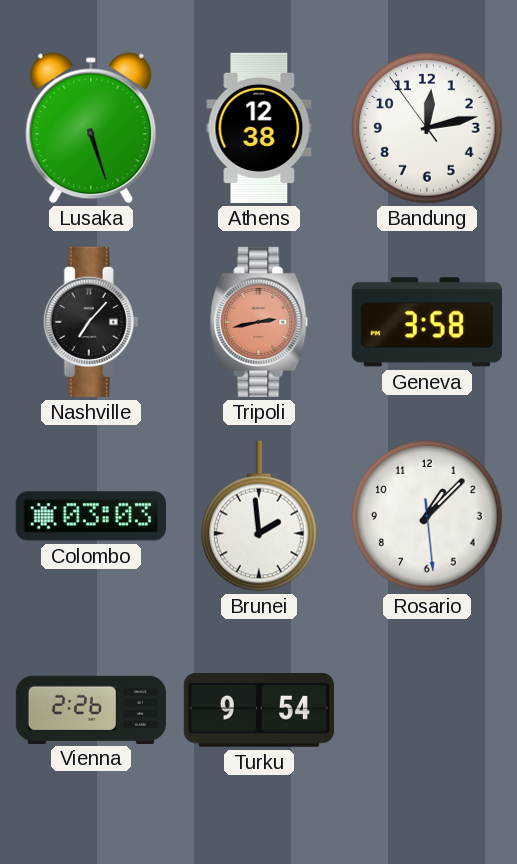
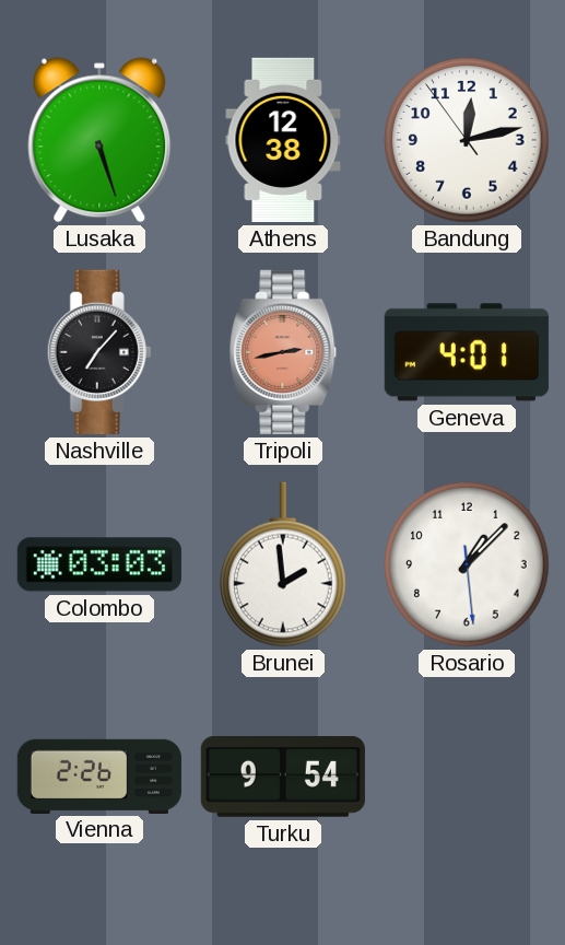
Geneva: 3:58 -> 4:01 (467, 352)
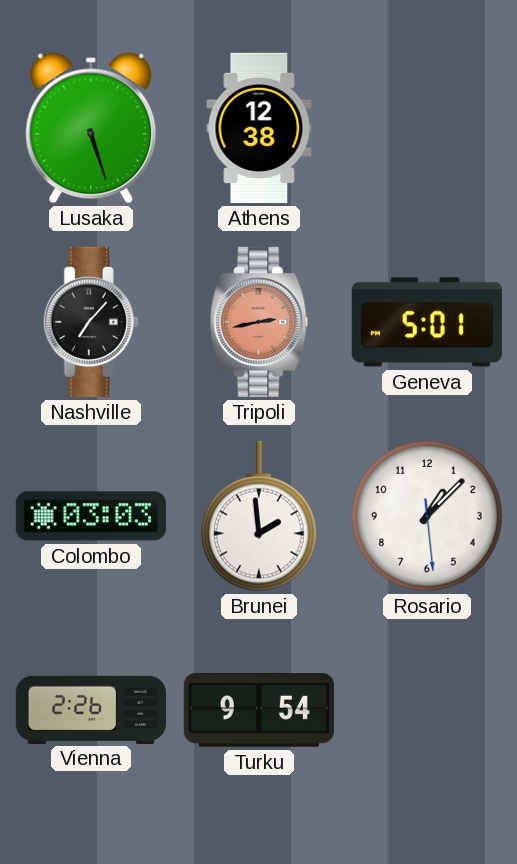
Bandung: 12:12 -> none (467, 140)
Geneva: 4:01 -> 5:01 (427, 322)
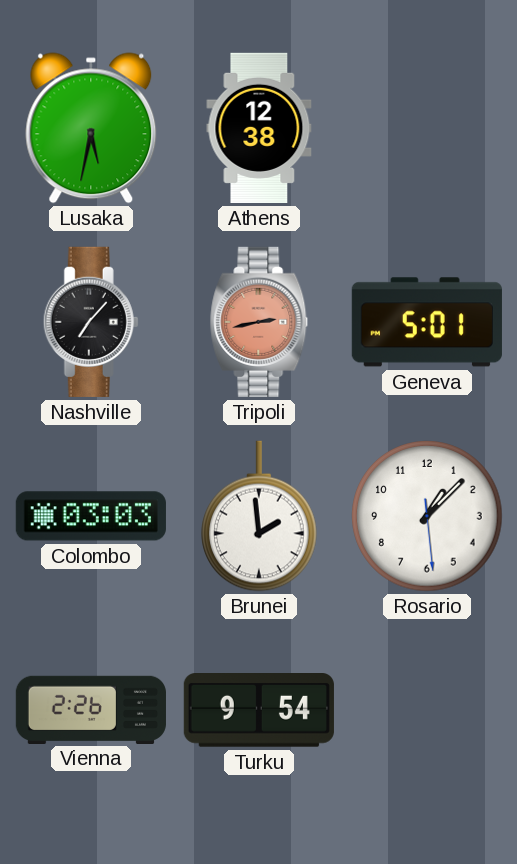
Lusaka: 5:27 -> 5:32 (91, 128)
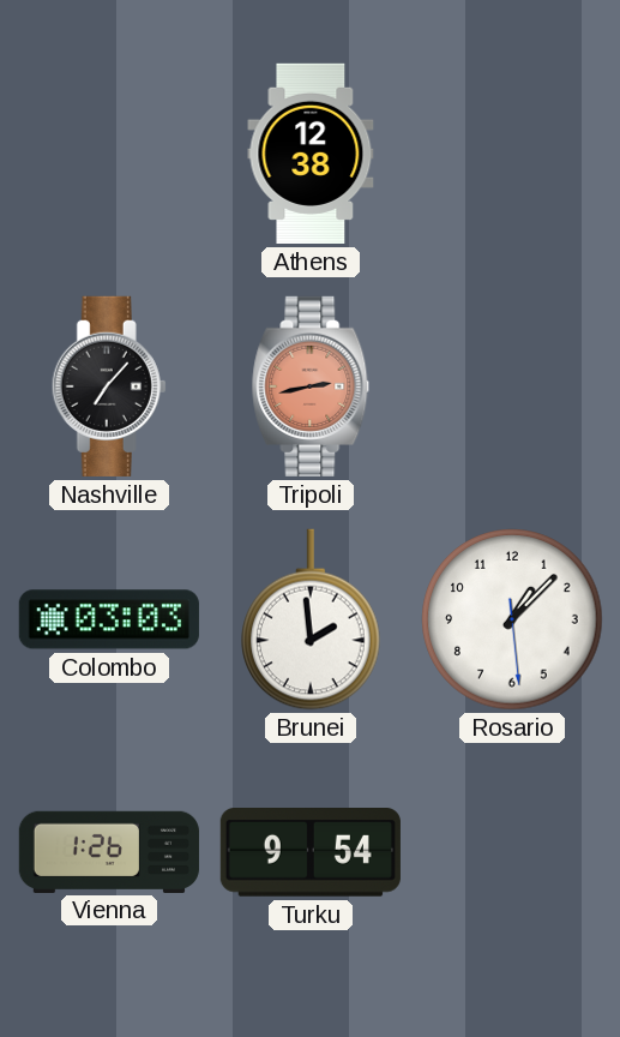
Lusaka: 5:32 -> none (91, 128)
Geneva: 5:01 -> none (427, 322)
Vienna: 2:26 -> 1:26 (108, 851)
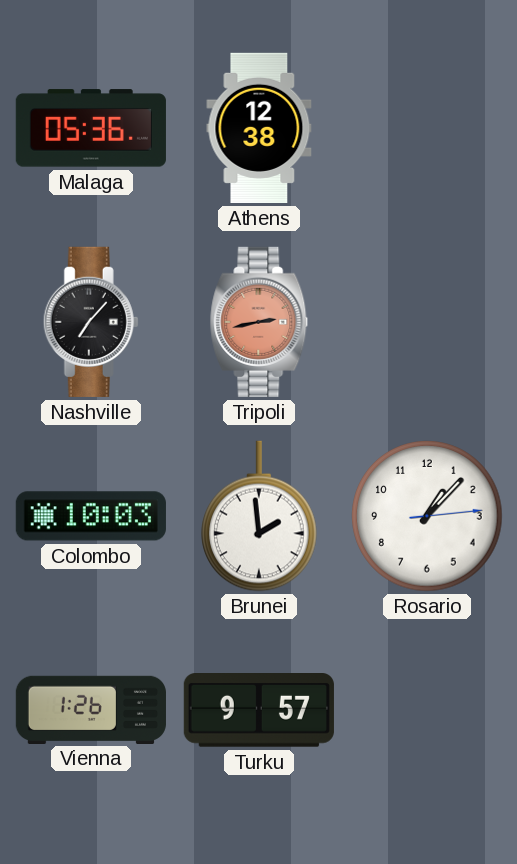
Malaga: none -> 05:36 (91, 128)
Colombo: 03:03 -> 10:03 (91, 516)
Rosario: 1:07:29 -> 1:07:14 (427, 516)
Turku: 9:54 -> 9:57 (259, 711)
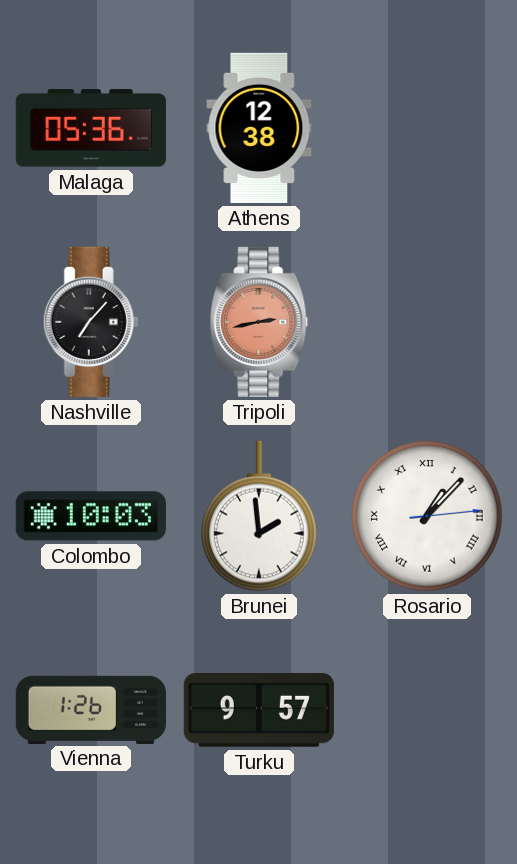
Rosario numerals: Arabic -> Roman (427, 516)
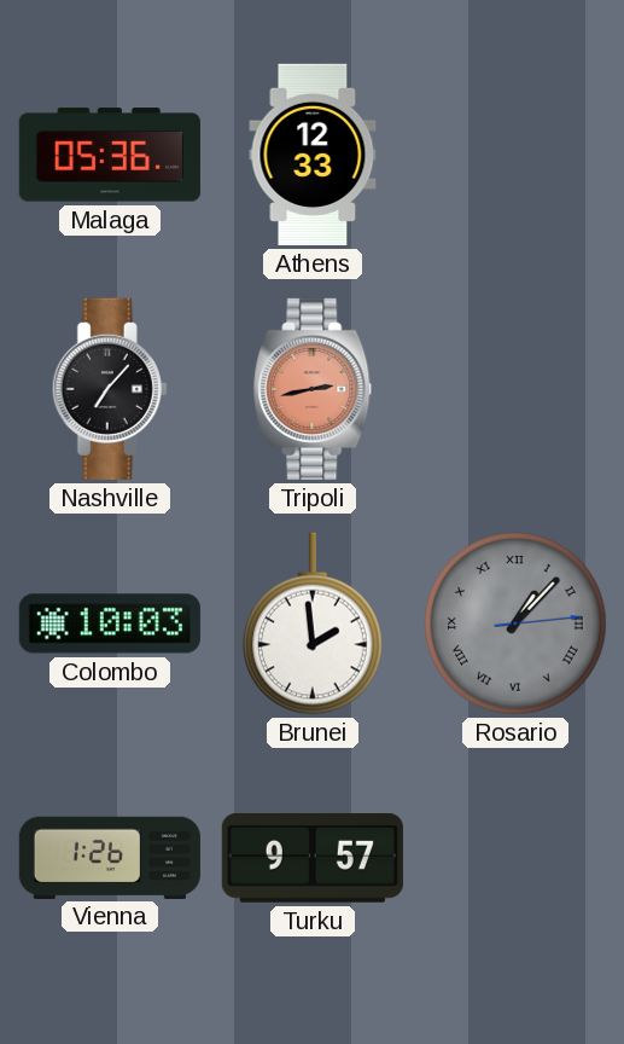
Athens: 12:38 -> 12:33 (313, 155)
Rosario dial: white -> grey (515, 623)
